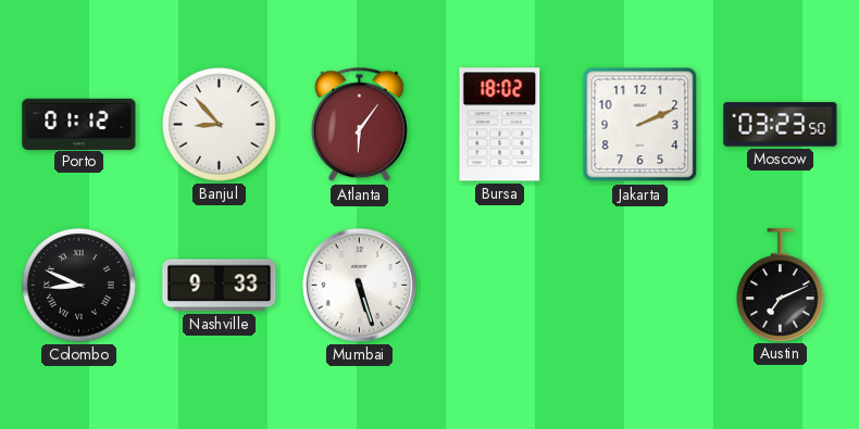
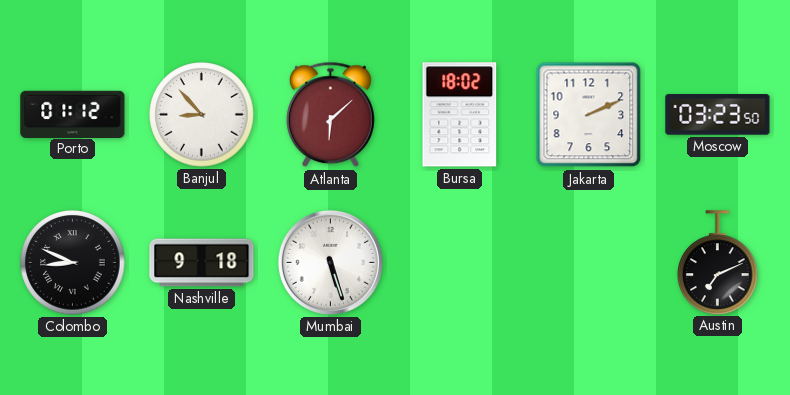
Atlanta: 6:06 -> 6:08 (330, 115)
Nashville: 9:33 -> 9:18 (202, 263)
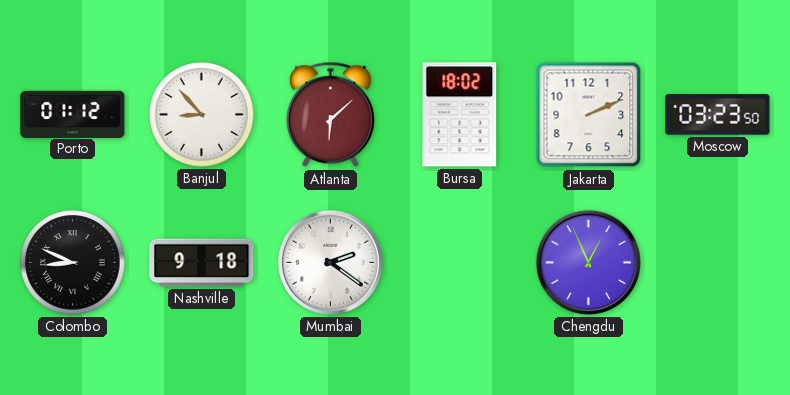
Mumbai: 5:27 -> 2:21 (330, 262)
Chengdu: none -> 12:56 (588, 262)
Austin: 7:11 -> none (718, 262)
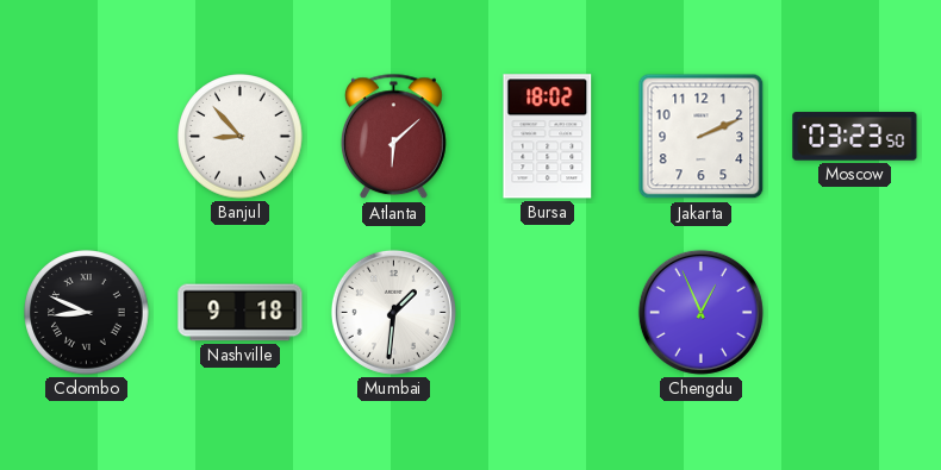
Porto: 01:12 -> none (73, 114)
Mumbai: 2:21 -> 1:31 (393, 312)
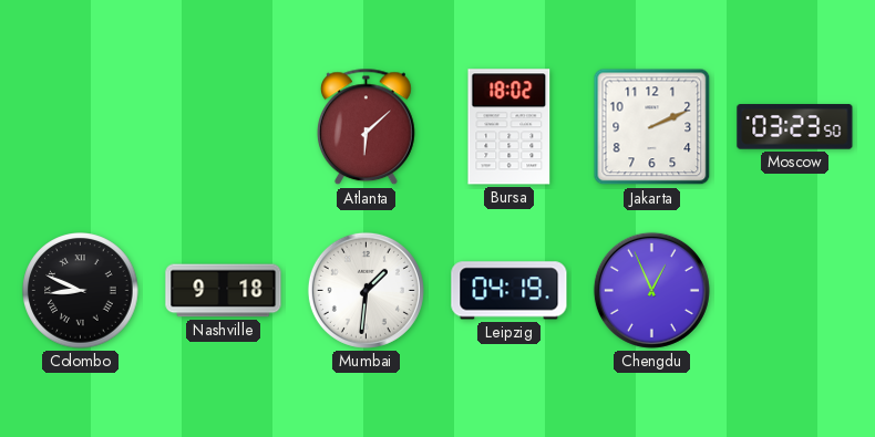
Banjul: 8:53 -> none (241, 137)
Leipzig: none -> 04:19 (509, 291)
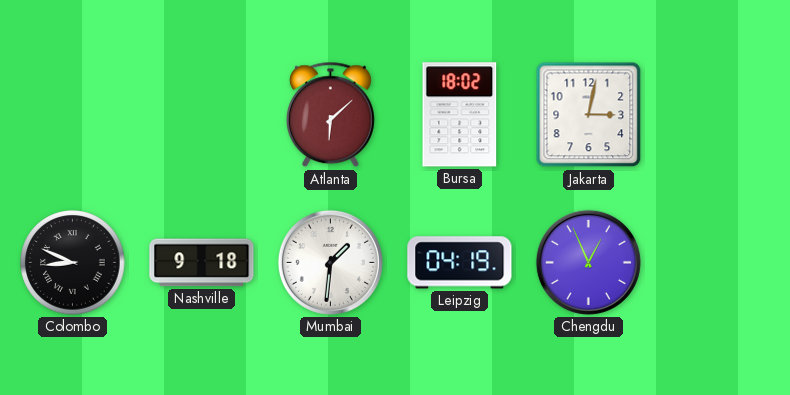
Jakarta: 2:11 -> 3:02 (589, 115)
Moscow: 03:23 -> none (795, 127)
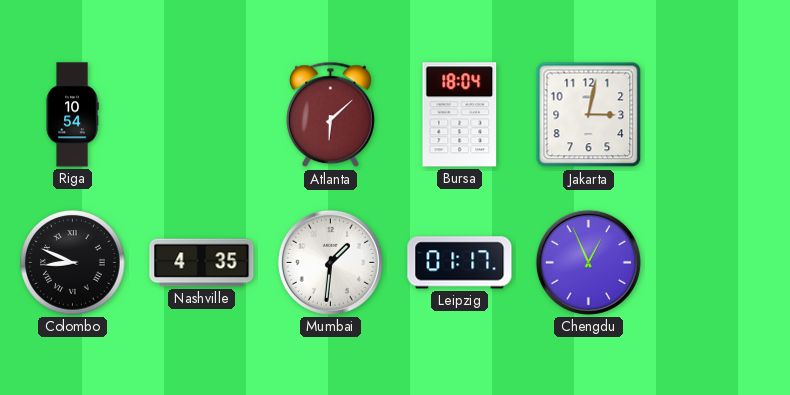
Riga: none -> 10:54 (72, 115)
Bursa: 18:02 -> 18:04 (460, 115)
Nashville: 9:18 -> 4:35 (202, 263)
Leipzig: 04:19 -> 01:17 (460, 263)
